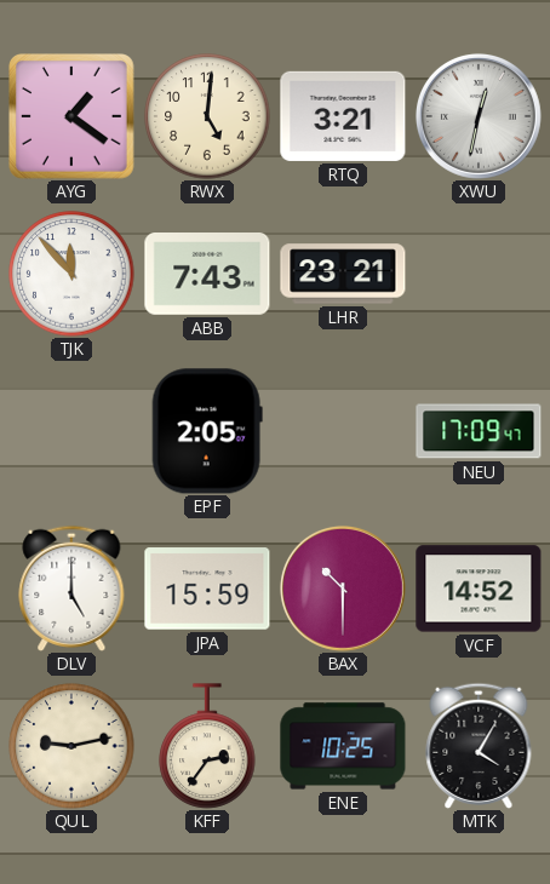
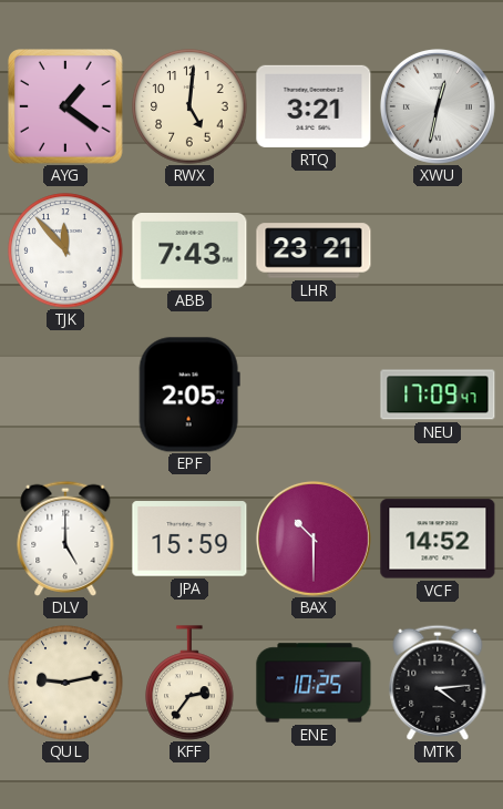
MTK: 4:05 -> 4:14 (438, 683)
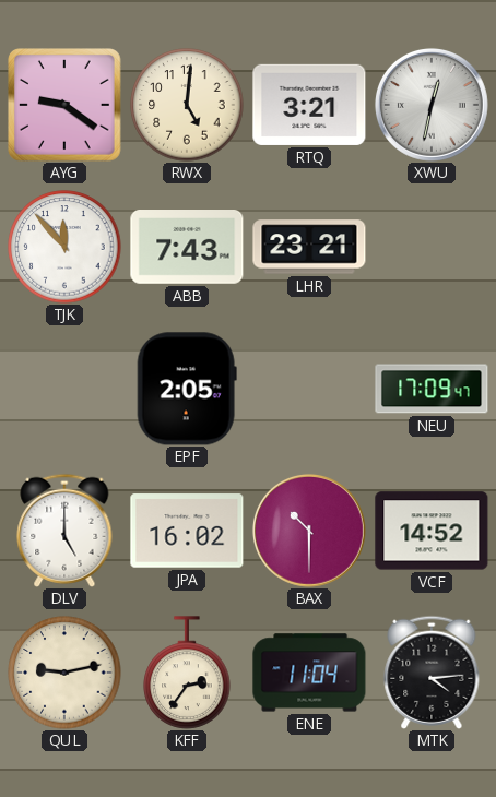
AYG: 1:21 -> 9:21 (66, 106)
JPA: 15:59 -> 16:02 (187, 531)
ENE: 10:25 -> 11:04 (309, 673)
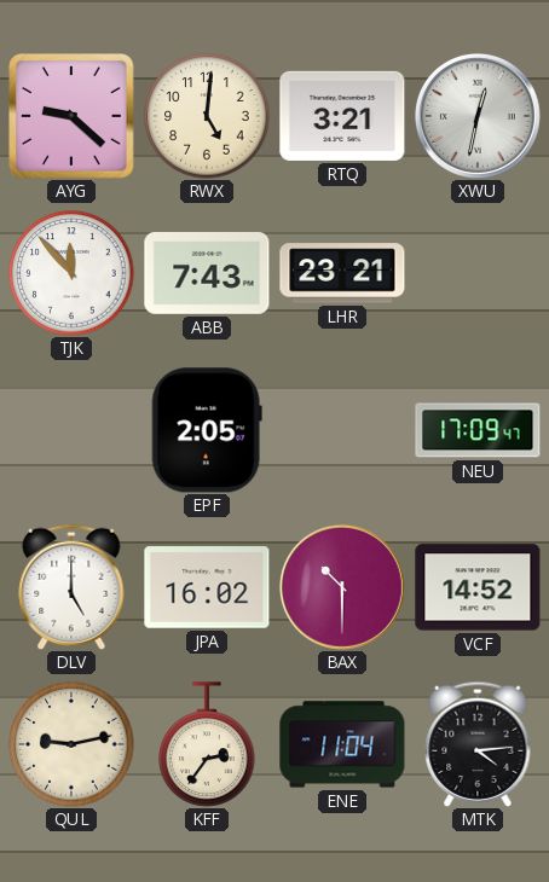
AYG: 9:21 -> 9:22 (73, 117)
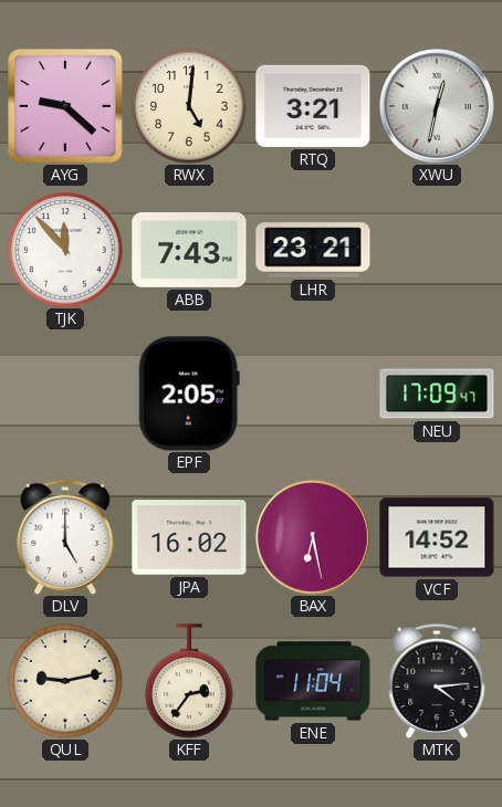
BAX: 10:30 -> 6:28 (313, 537)
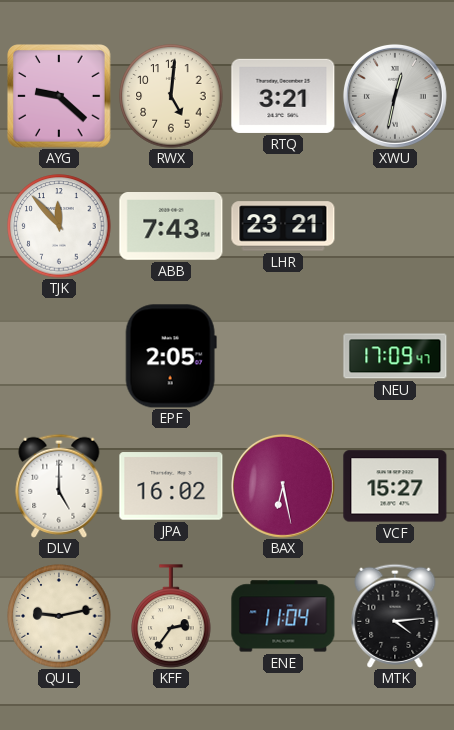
VCF: 14:52 -> 15:27 (395, 486)
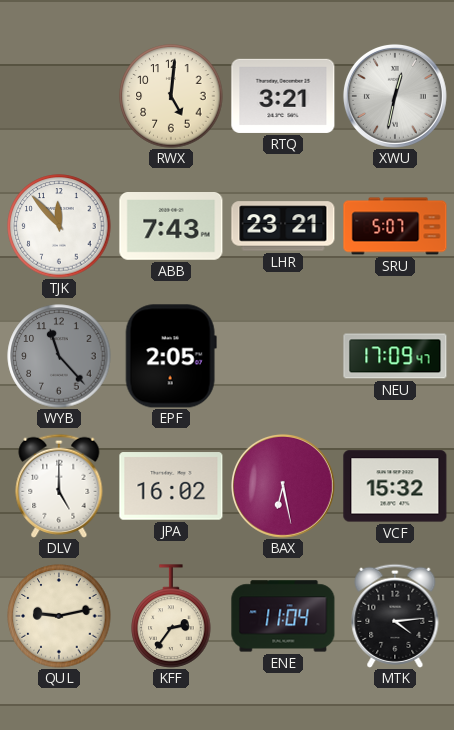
AYG: 9:22 -> none (60, 97)
SRU: none -> 5:07 (395, 226)
WYB: none -> 11:23 (59, 356)
VCF: 15:27 -> 15:32 (395, 486)
